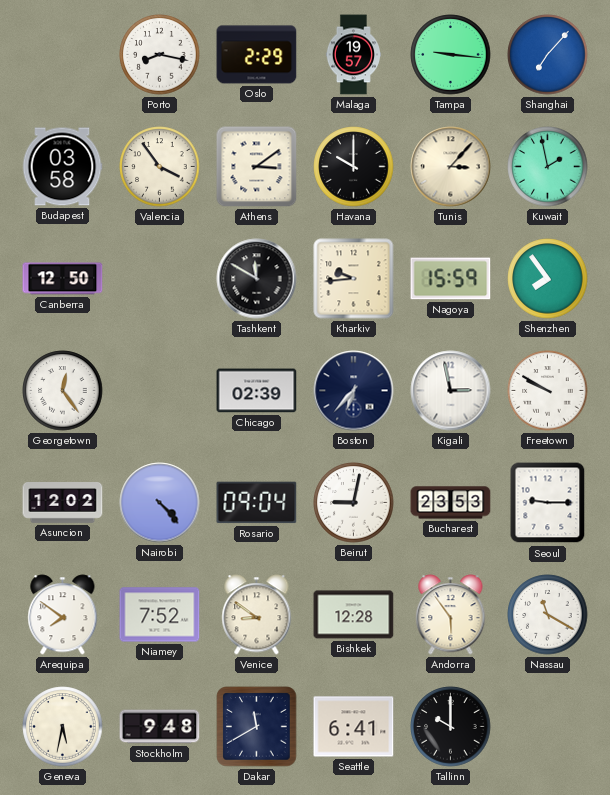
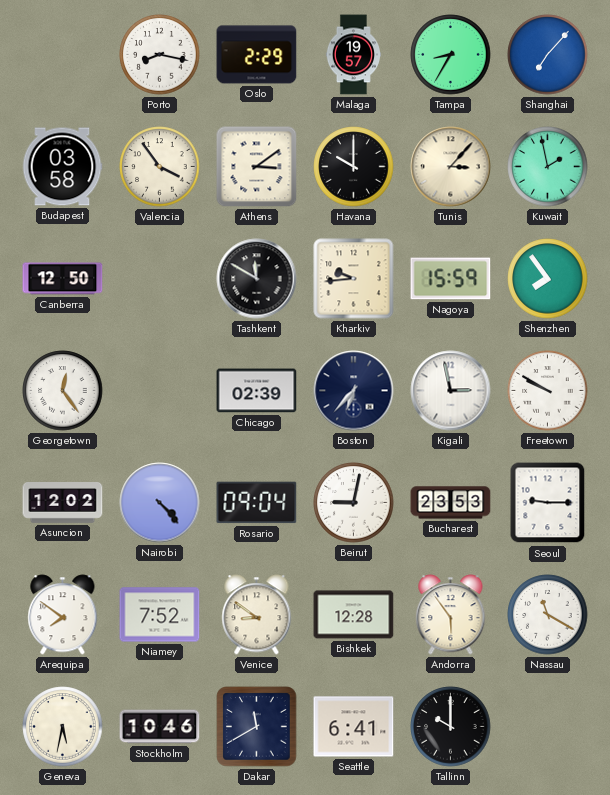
Tampa: 9:16 -> 8:35 (451, 55)
Stockholm: 9:48 -> 10:46 (160, 727)
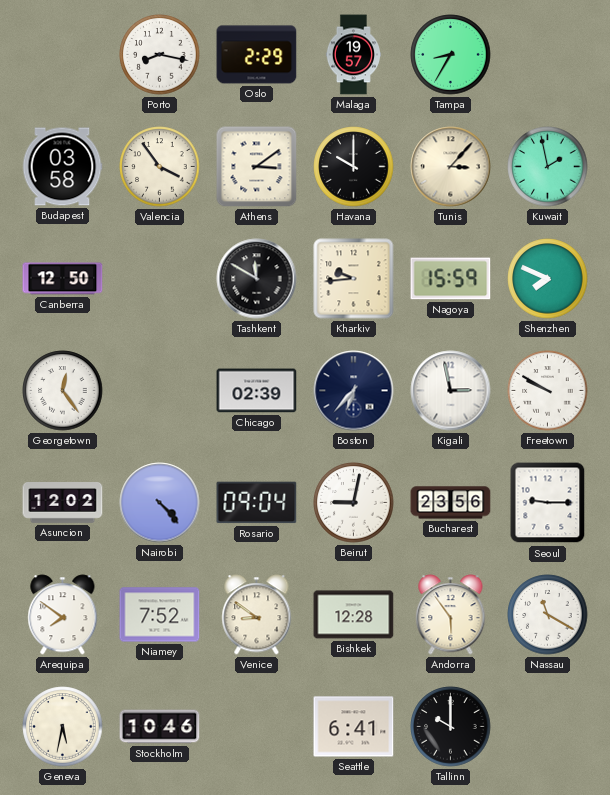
Shanghai: 7:07 -> none (548, 55)
Shenzhen: 7:54 -> 7:49 (548, 279)
Bucharest: 23:53 -> 23:56 (451, 503)
Dakar: 11:40 -> none (257, 727)
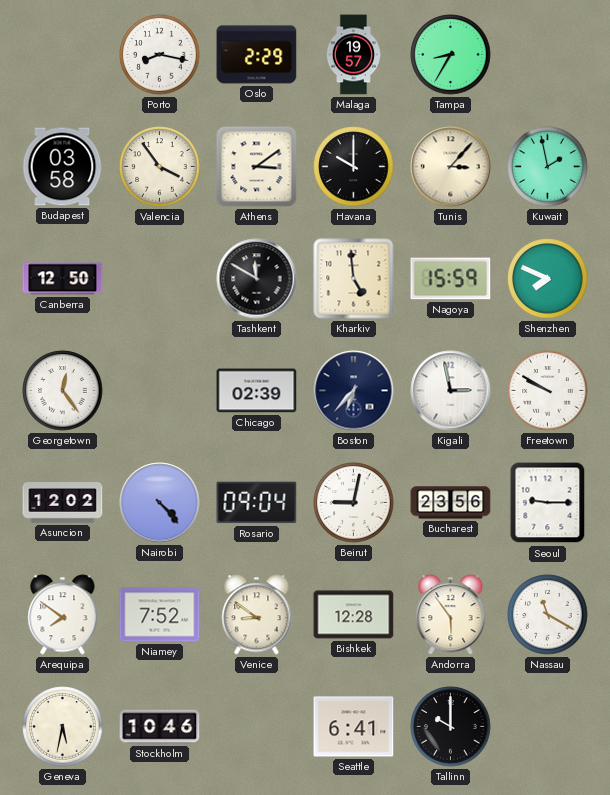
Kharkiv: 9:44 -> 4:59 (354, 279)
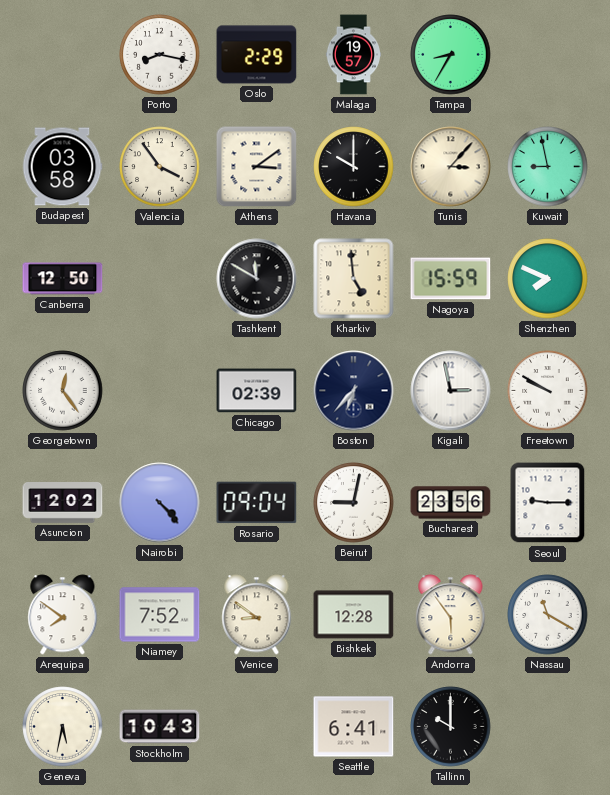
Kuwait: 1:58 -> 8:58 (548, 167)
Stockholm: 10:46 -> 10:43 (160, 727)
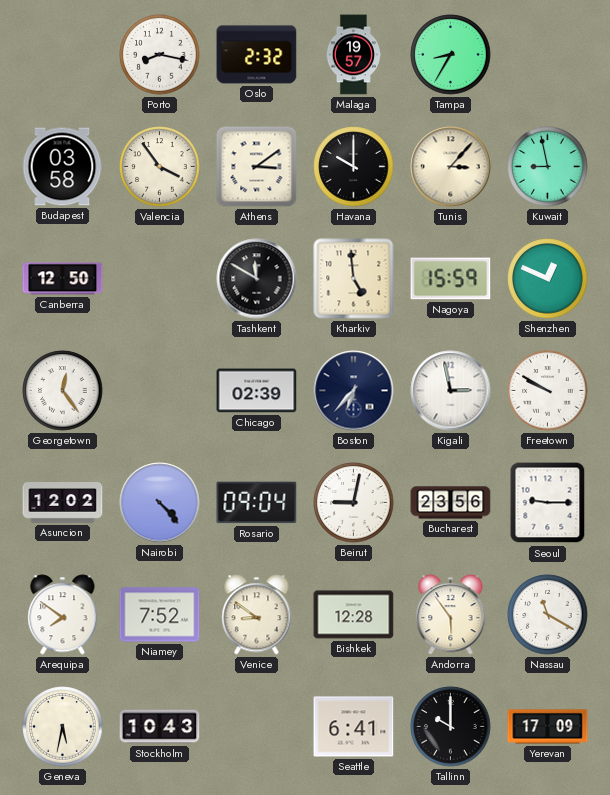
Oslo: 2:29 -> 2:32 (257, 55)
Shenzhen: 7:49 -> 12:49 (548, 279)
Yerevan: none -> 17:09 (548, 727)
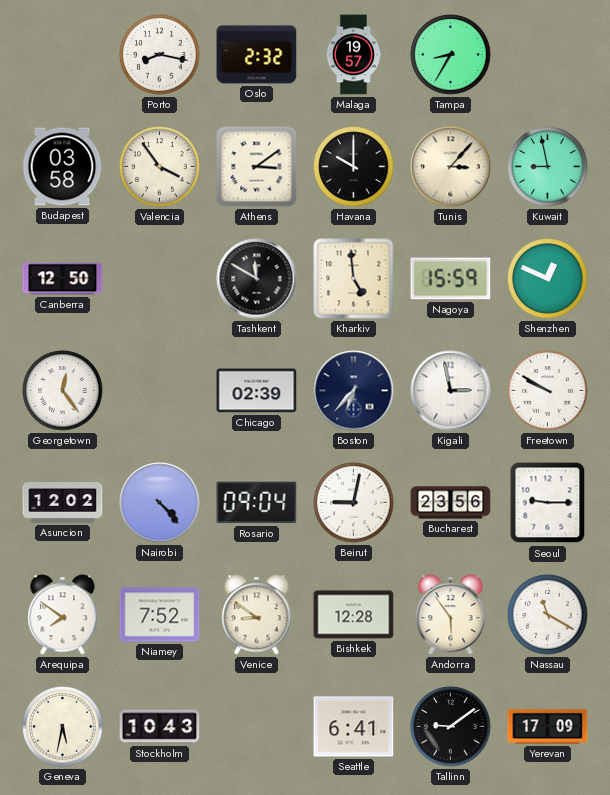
Tallinn: 10:00 -> 9:09 (451, 727)
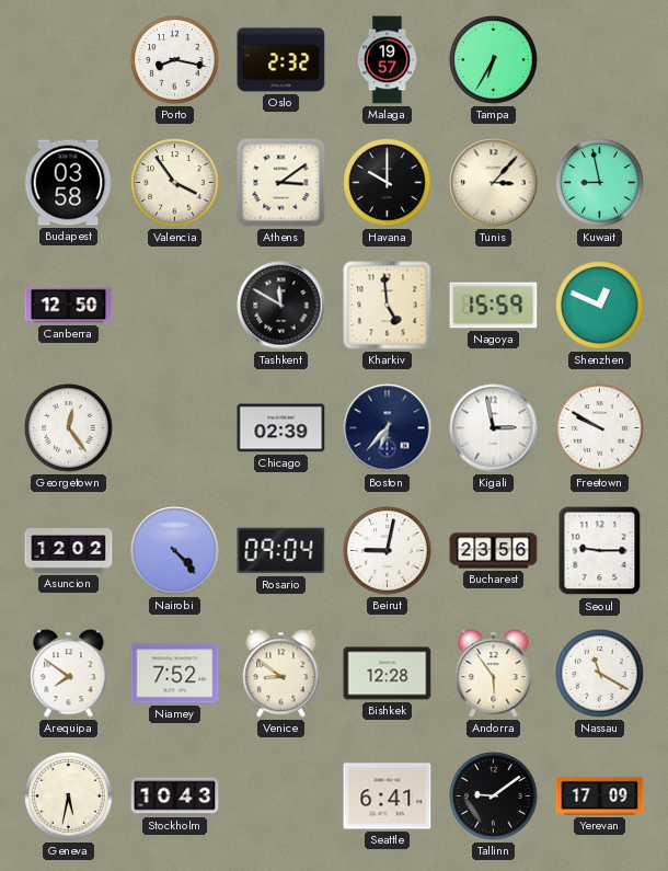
Tampa: 8:35 -> 6:35 (494, 60)
